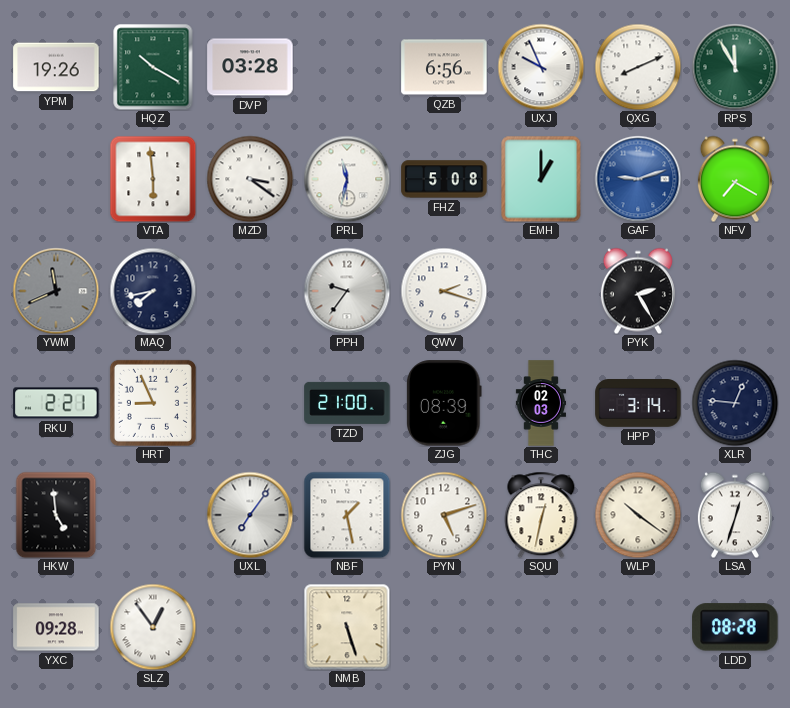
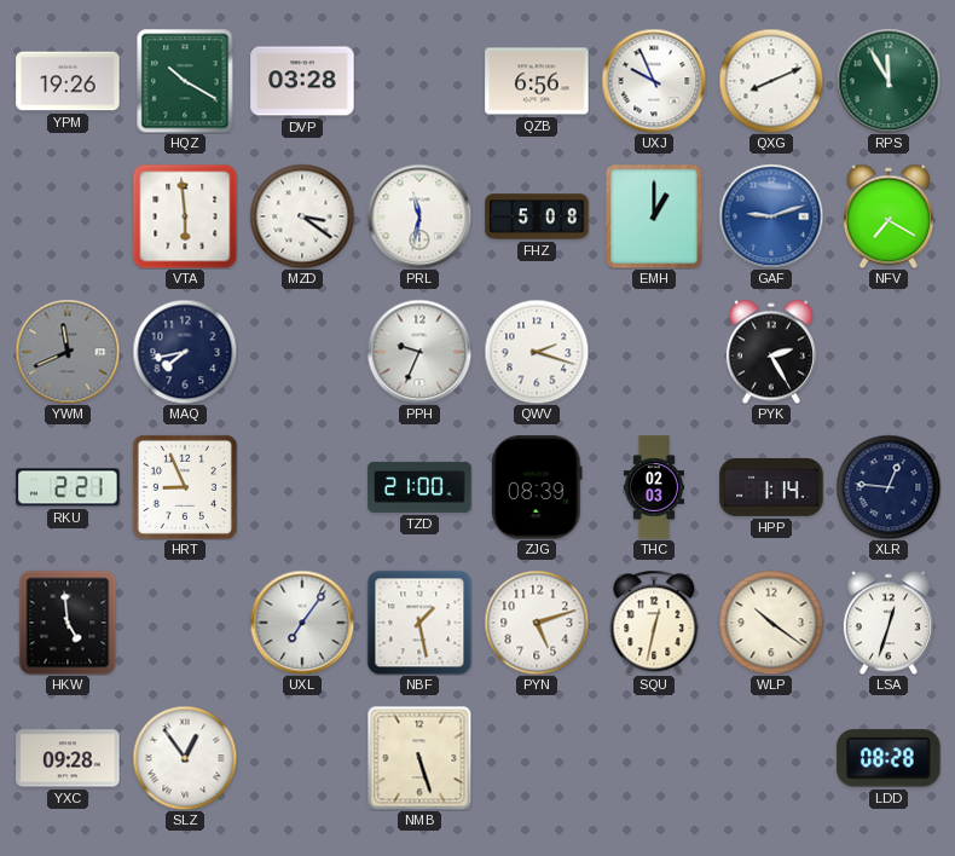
PPH: 9:36 -> 9:34 (419, 352)
HPP: 3:14 -> 1:14 (771, 488)
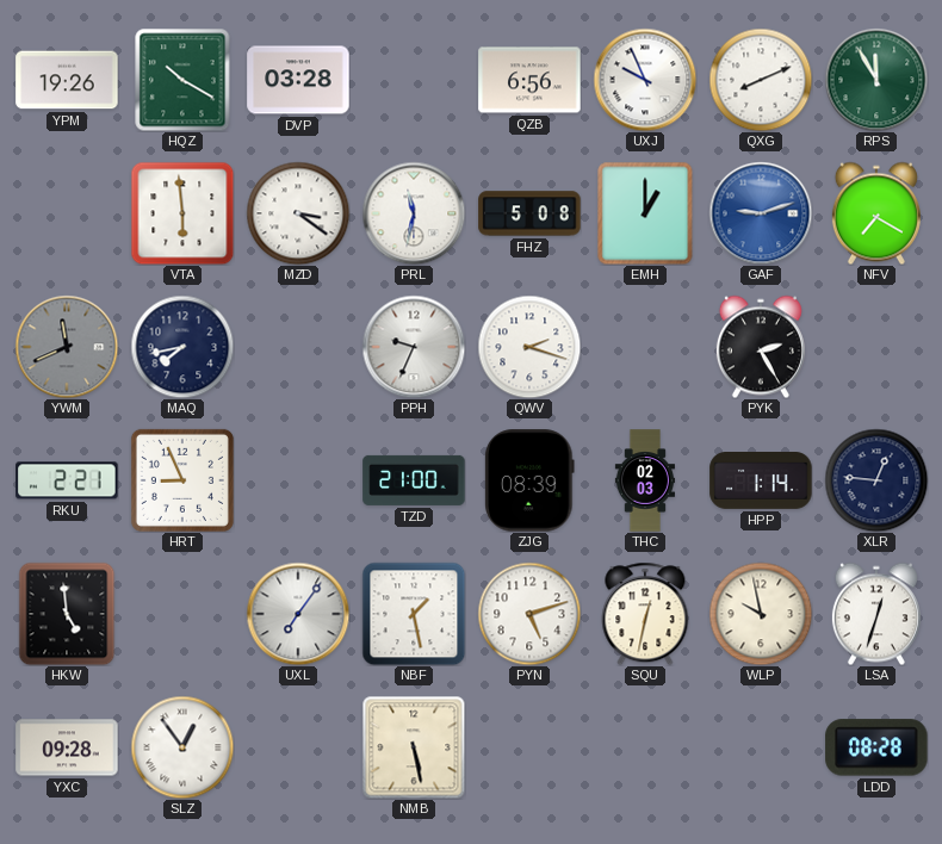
WLP: 10:21 -> 9:58 (761, 614)
NMB: 5:27 -> 5:28 (414, 747)
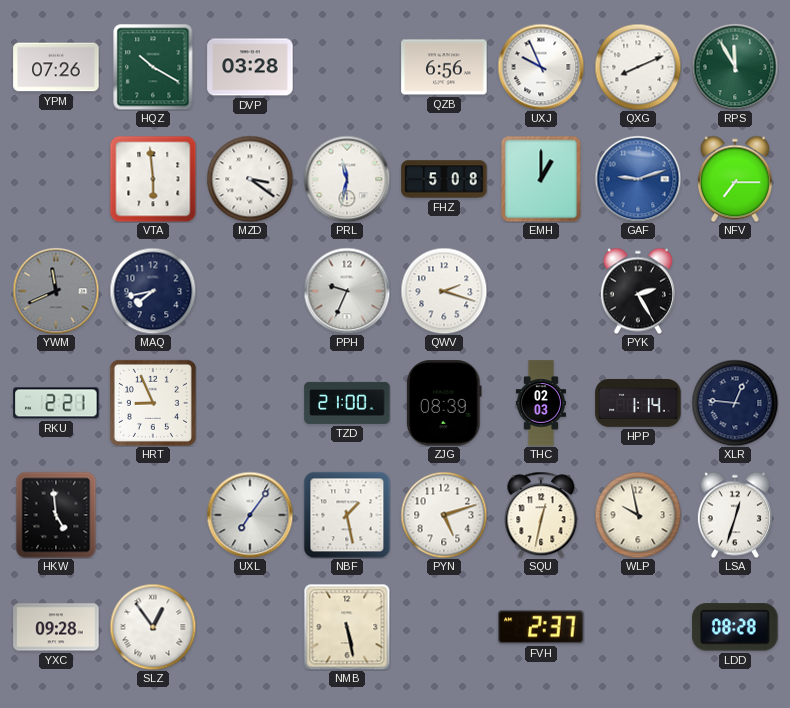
YPM: 19:26 -> 07:26 (56, 67)
NFV: 7:20 -> 7:15 (735, 179)
FVH: none -> 2:37 (541, 627)
